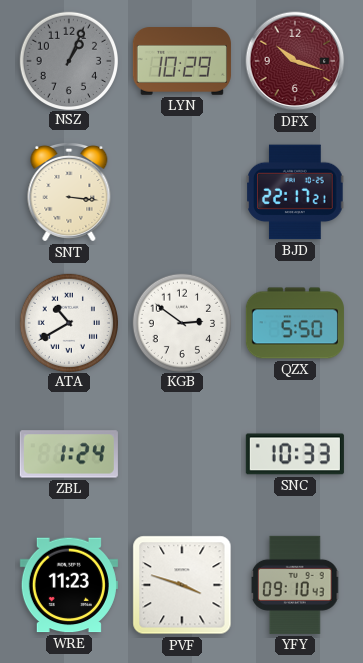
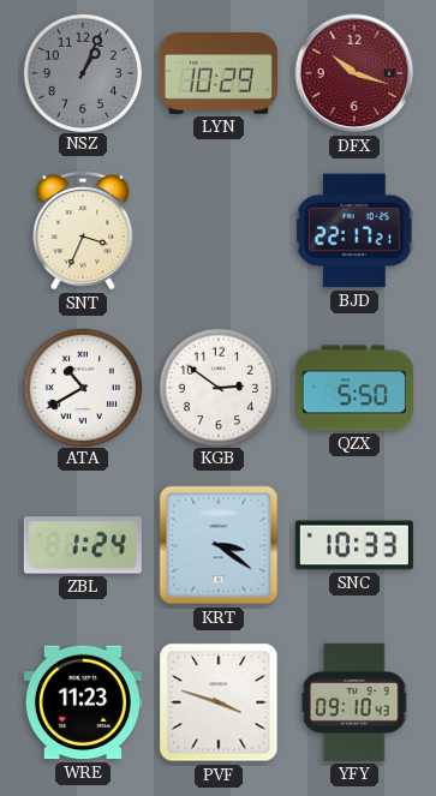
SNT: 3:16 -> 3:34 (83, 231)
KRT: none -> 3:21 (219, 545)
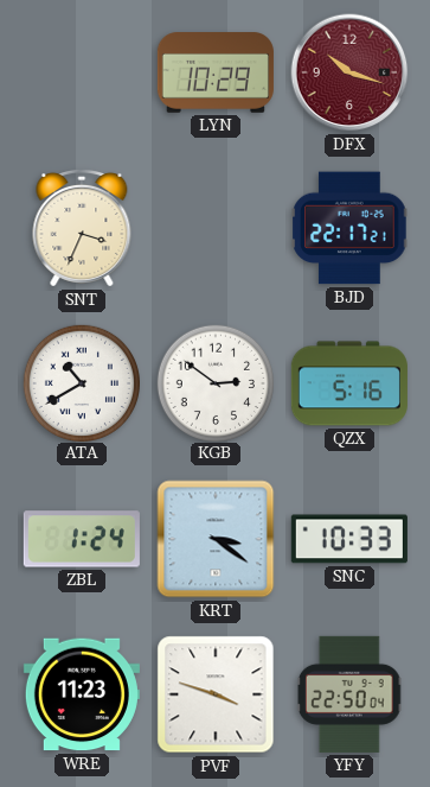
NSZ: 1:04 -> none (82, 72)
QZX: 5:50 -> 5:16 (349, 383)
YFY: 09:10 -> 22:50 (349, 694)
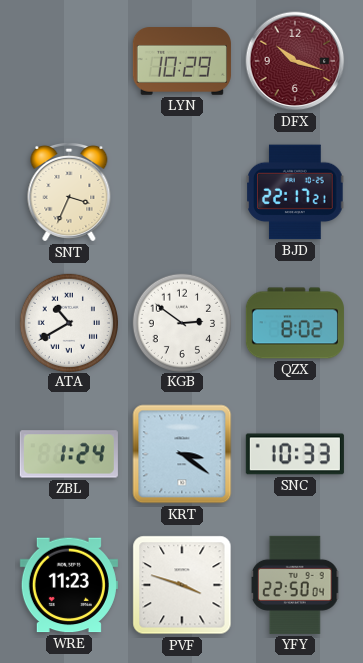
QZX: 5:16 -> 8:02 (295, 323)
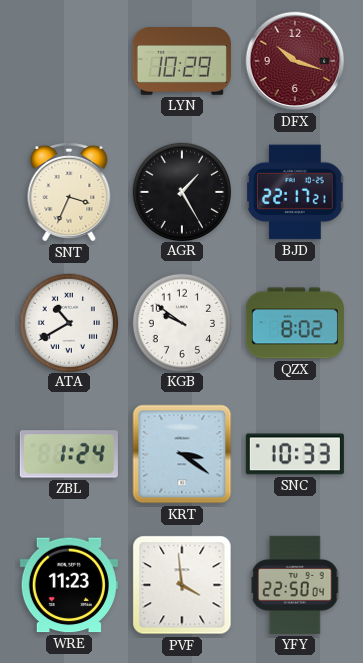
AGR: none -> 1:25 (181, 191)
KGB: 2:51 -> 9:51 (181, 322)
PVF: 3:48 -> 3:59 (182, 585)
